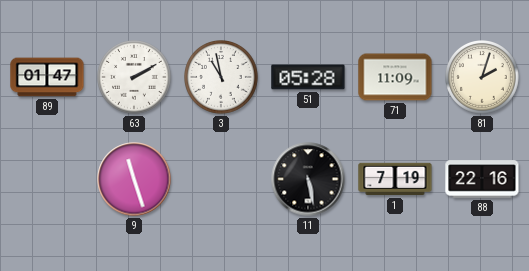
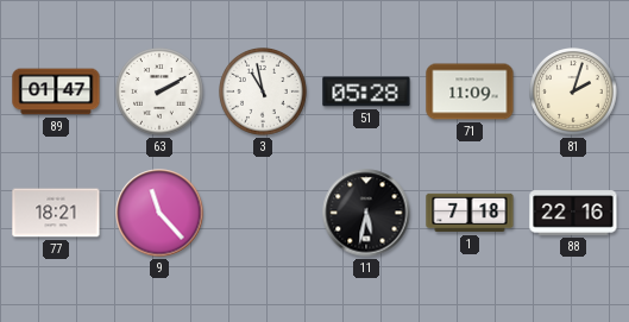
77: none -> 18:21 (56, 213)
9: 11:27 -> 11:23 (159, 213)
11: 5:28 -> 5:32 (366, 213)
1: 7:19 -> 7:18 (470, 213)
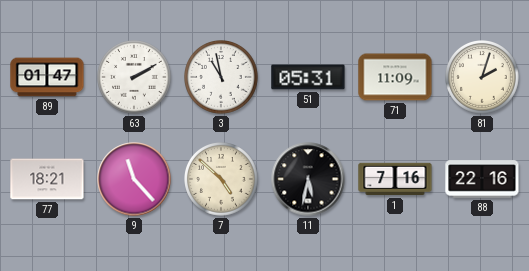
51: 05:28 -> 05:31 (308, 77)
7: none -> 4:52 (222, 180)
1: 7:18 -> 7:16 (395, 179)
